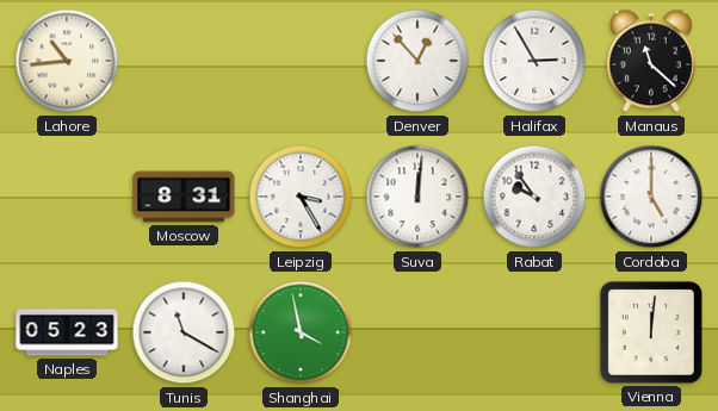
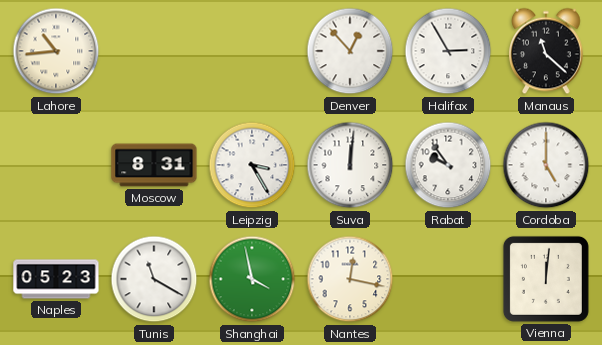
Nantes: none -> 12:17 (350, 279)
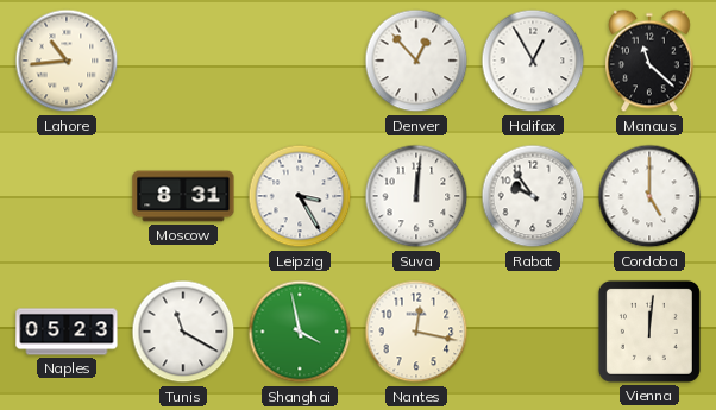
Halifax: 2:55 -> 12:55 (533, 61)
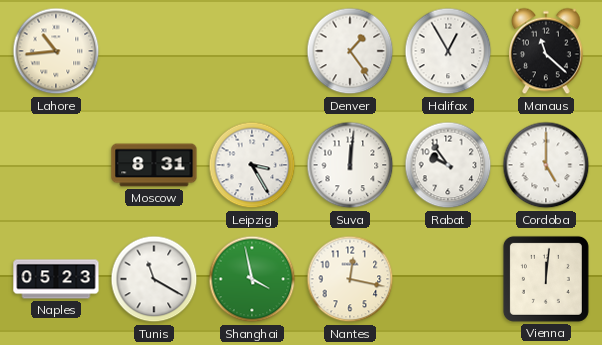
Denver: 12:53 -> 1:24 (350, 51)
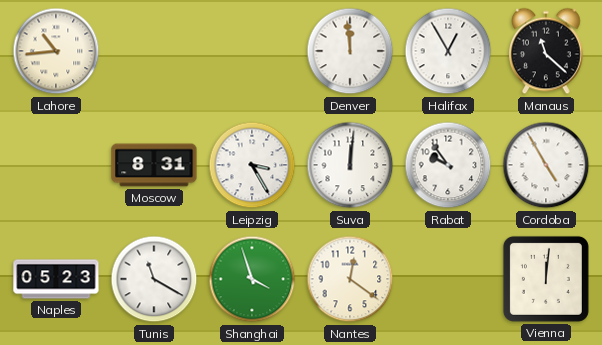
Denver: 1:24 -> 11:59 (350, 51)
Cordoba: 5:00 -> 4:55 (546, 165)
Shanghai: 3:58 -> 3:57 (252, 279)
Nantes: 12:17 -> 12:21 (350, 279)
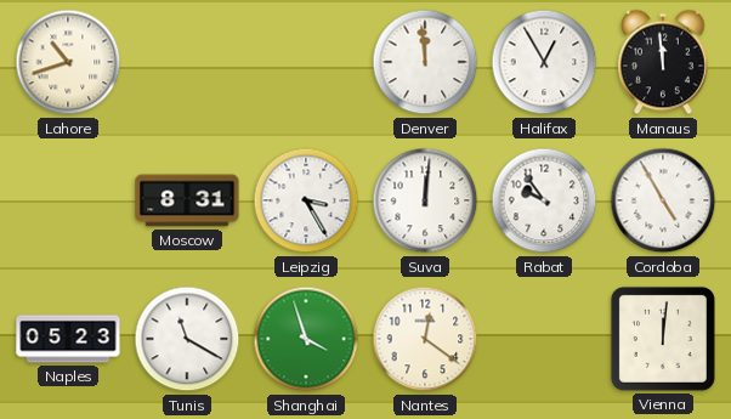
Lahore: 10:44 -> 10:42 (68, 62)
Manaus: 11:22 -> 11:59 (664, 62)
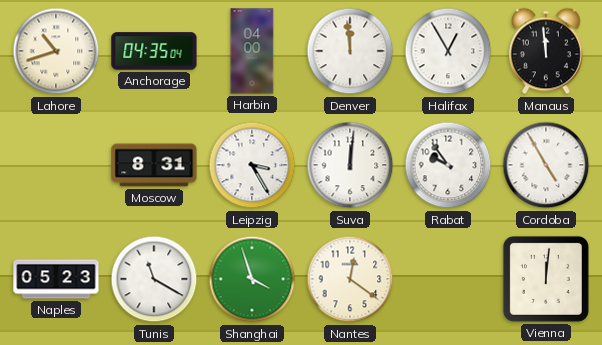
Anchorage: none -> 04:35 (154, 51)
Harbin: none -> 04:00 (252, 51)
